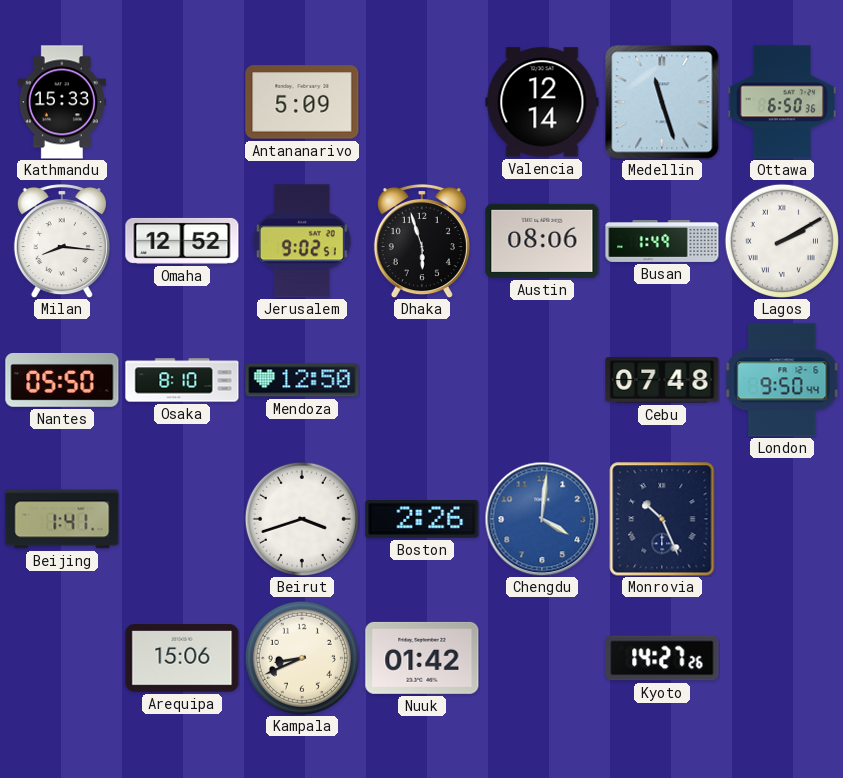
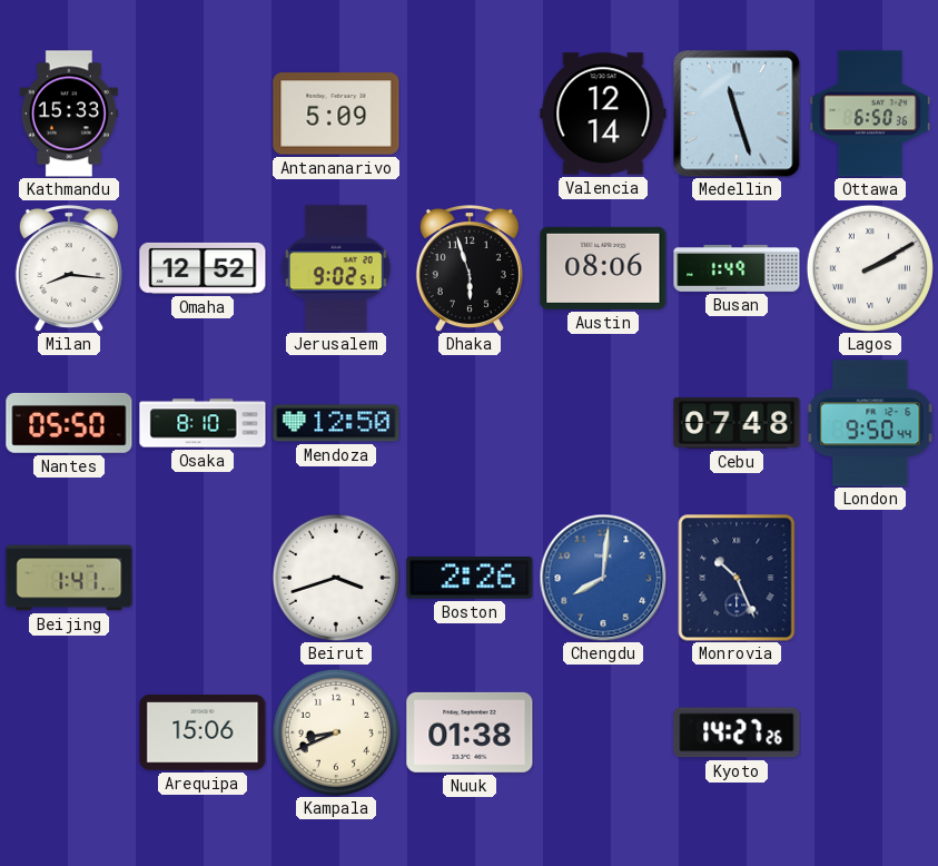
Chengdu: 4:01 -> 8:01 (603, 578)
Nuuk: 01:42 -> 01:38 (470, 732)
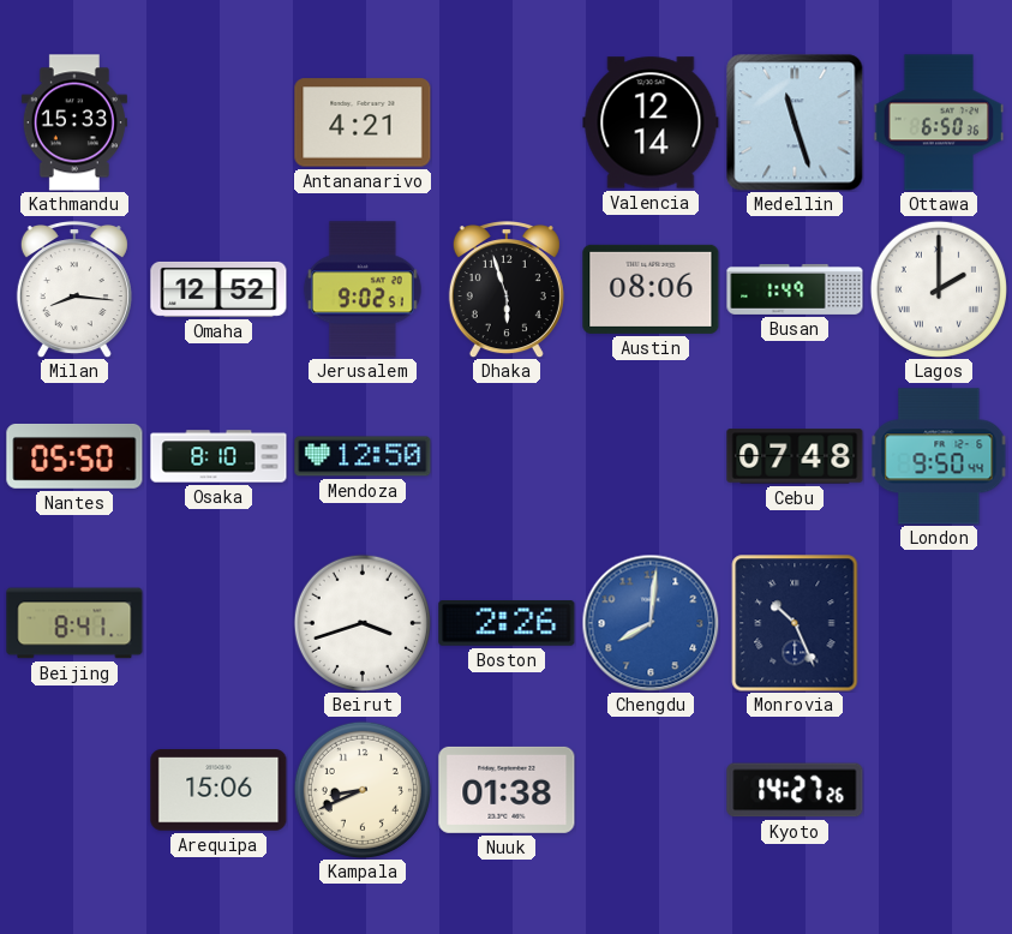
Antananarivo: 5:09 -> 4:21 (363, 122)
Lagos: 2:10 -> 2:00 (939, 289)
Beijing: 1:41 -> 8:41 (74, 623)
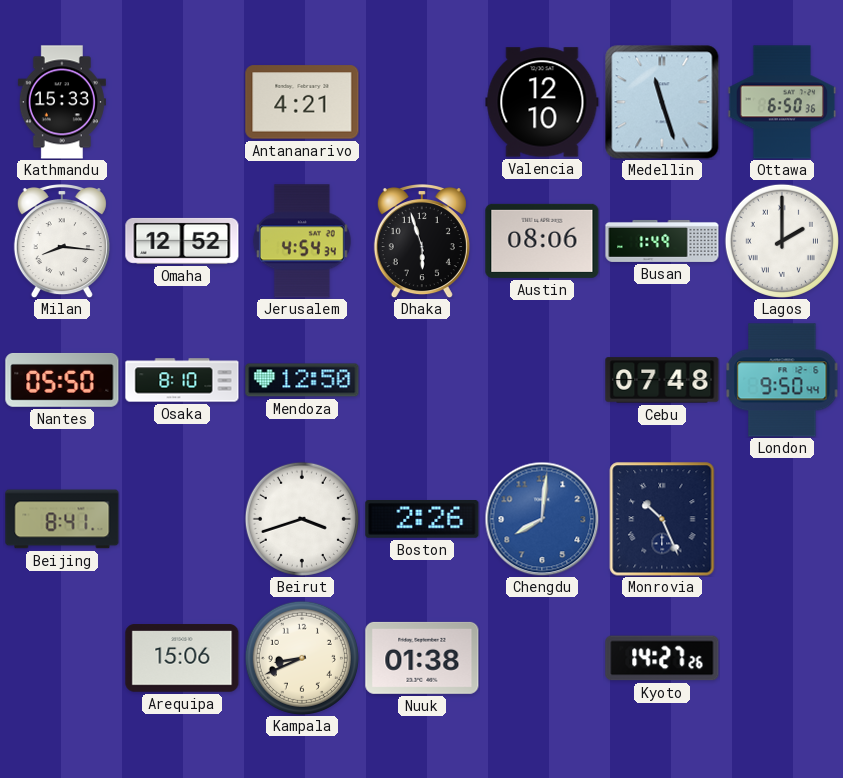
Valencia: 12:14 -> 12:10 (542, 102)
Jerusalem: 9:02 -> 4:54 (302, 241)
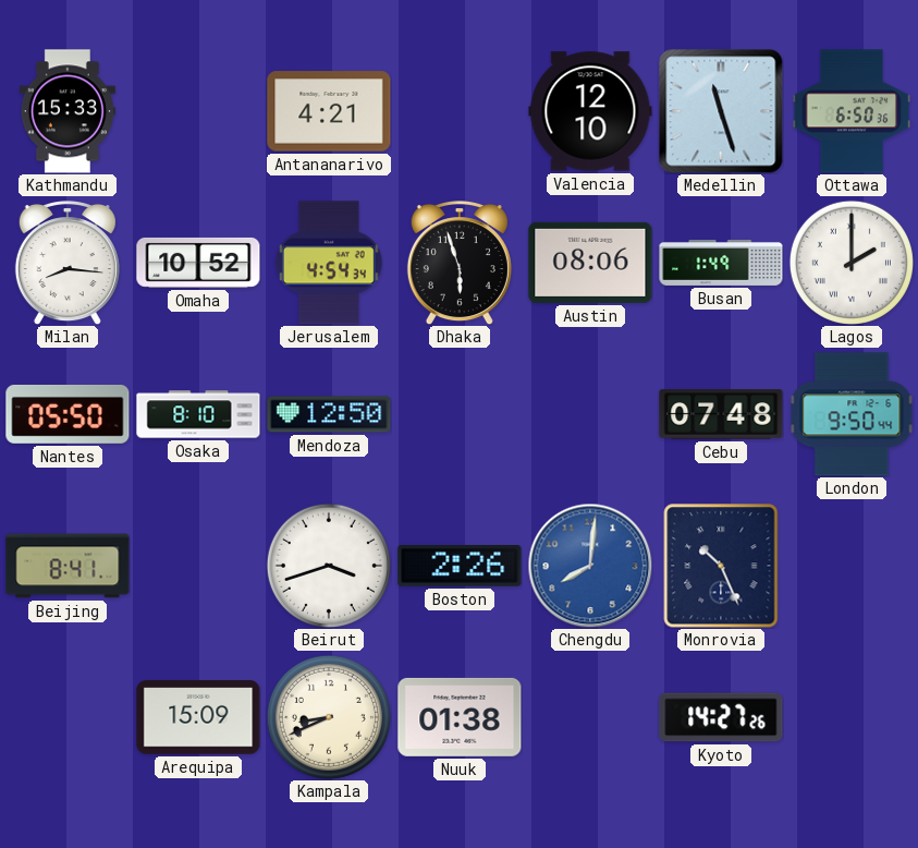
Omaha: 12:52 -> 10:52 (198, 263)
Arequipa: 15:06 -> 15:09 (198, 717)
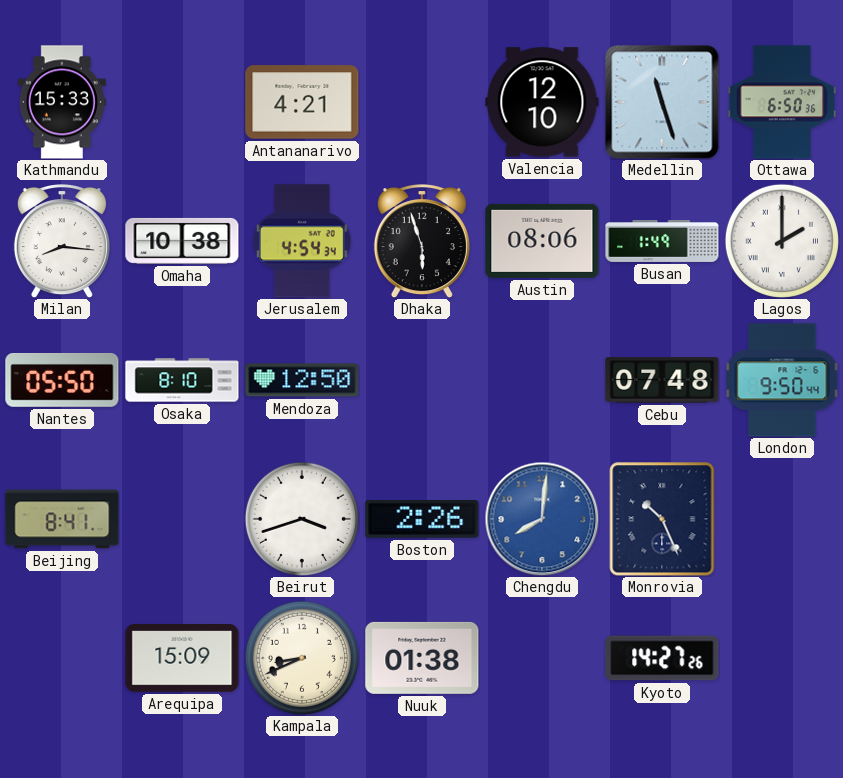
Omaha: 10:52 -> 10:38 (182, 241)
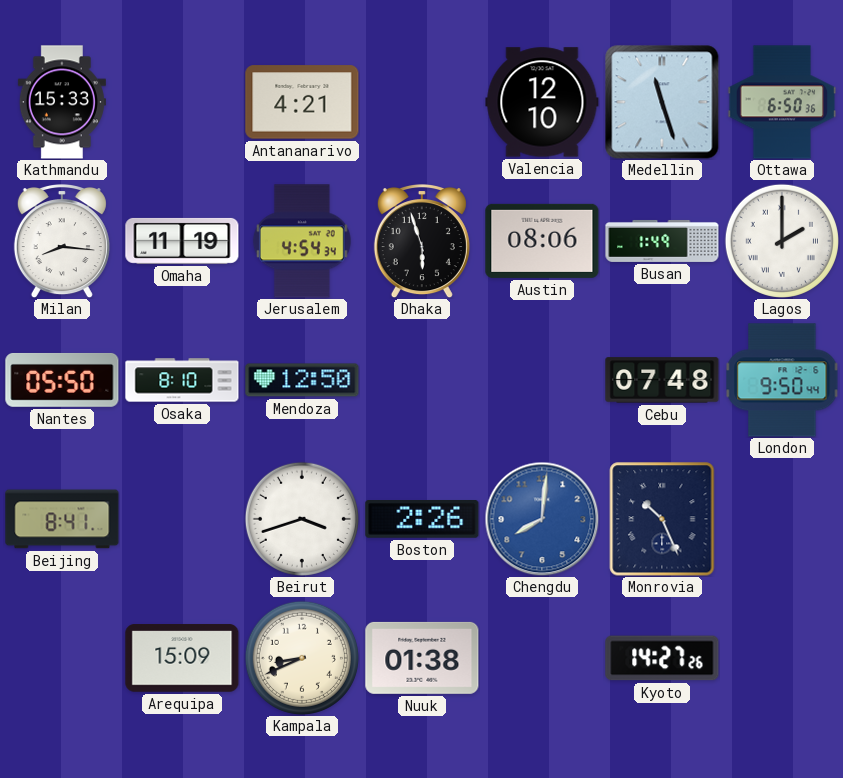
Omaha: 10:38 -> 11:19 (182, 241)
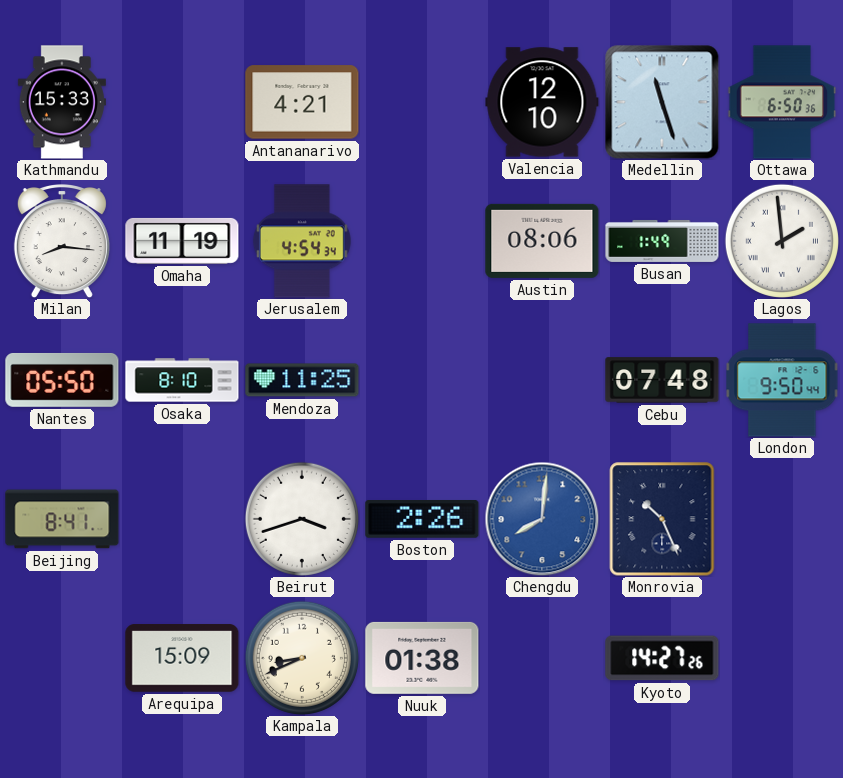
Dhaka: 5:57 -> none (422, 242)
Lagos: 2:00 -> 1:59 (782, 241)
Mendoza: 12:50 -> 11:25 (302, 380)
